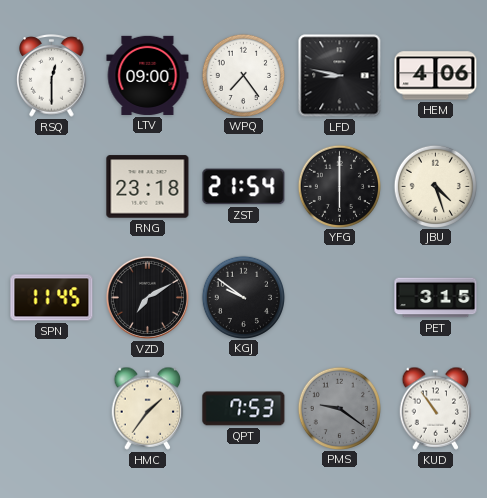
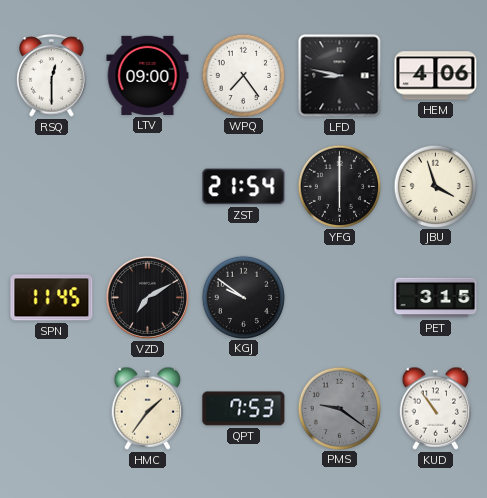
RNG: 23:18 -> none (148, 187)
JBU: 4:27 -> 3:57 (435, 186)
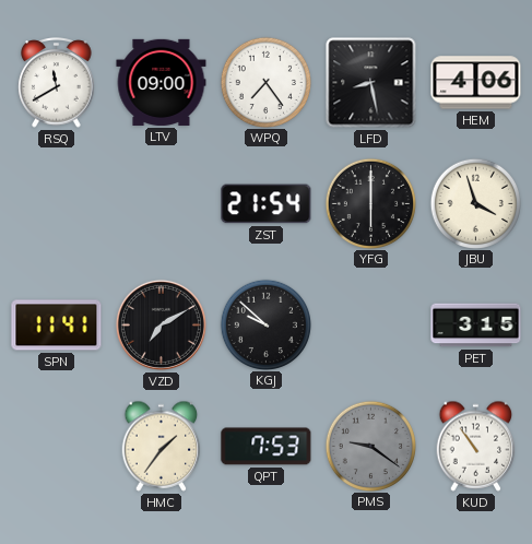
RSQ: 12:30 -> 11:40 (57, 83)
LFD: 8:47 -> 8:28 (371, 83)
SPN: 11:45 -> 11:41 (57, 326)
KGJ: 9:51 -> 9:52 (265, 324)
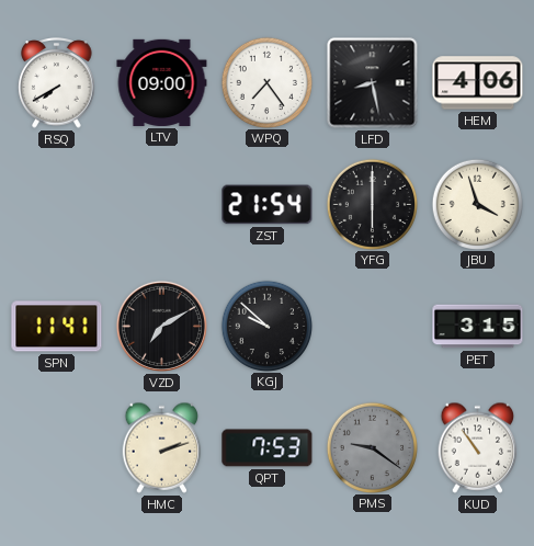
RSQ: 11:40 -> 7:40 (57, 83)
HMC: 1:36 -> 2:12 (162, 447)
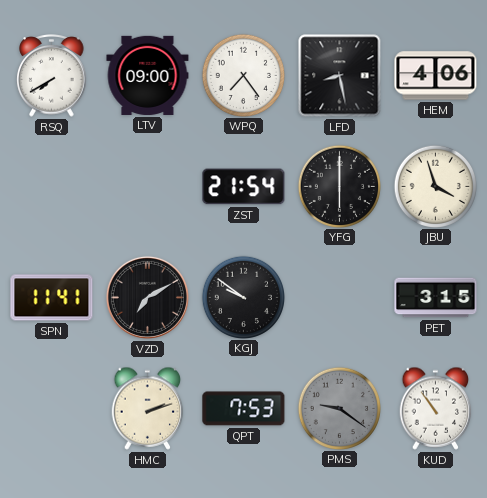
KGJ: 9:52 -> 9:51 (243, 297)
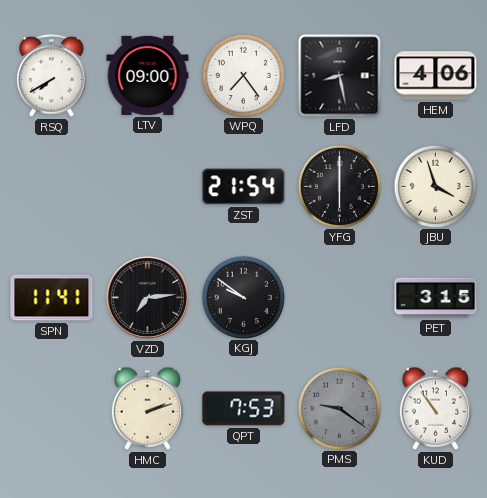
VZD: 7:10 -> 7:14 (147, 297)
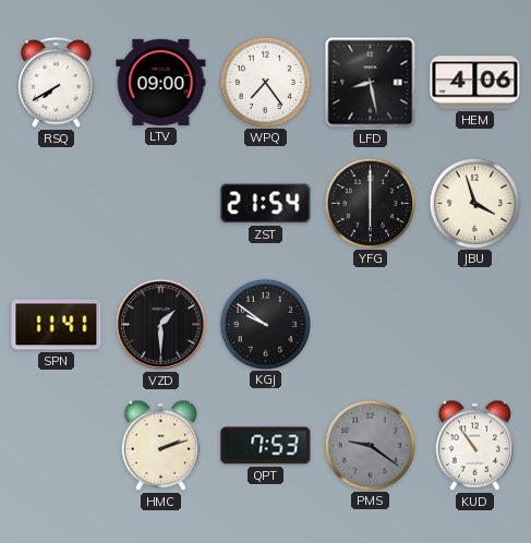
VZD: 7:14 -> 1:30 (160, 324)
PET: 3:15 -> none (436, 298)
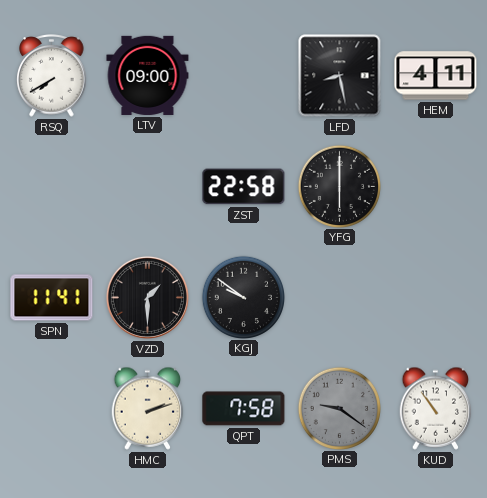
WPQ: 7:24 -> none (265, 82)
HEM: 4:06 -> 4:11 (436, 76)
ZST: 21:54 -> 22:58 (244, 187)
JBU: 3:57 -> none (474, 203)
QPT: 7:53 -> 7:58 (244, 409)
